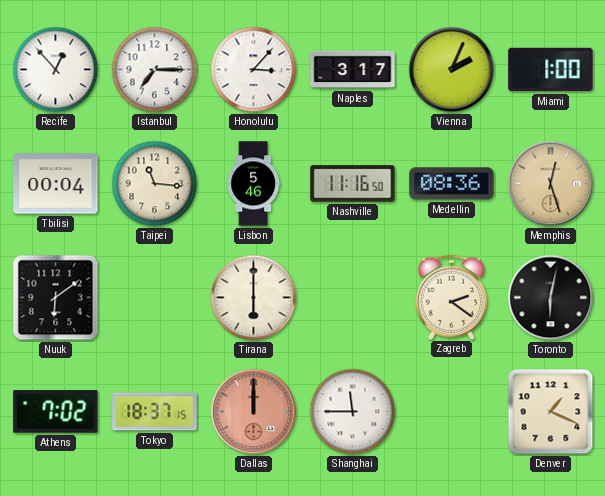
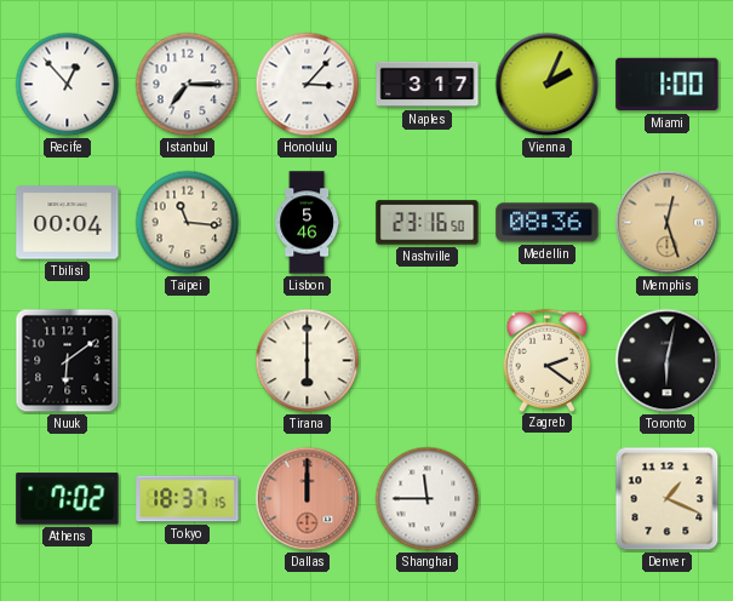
Nashville: 11:16 -> 23:16 (428, 223)
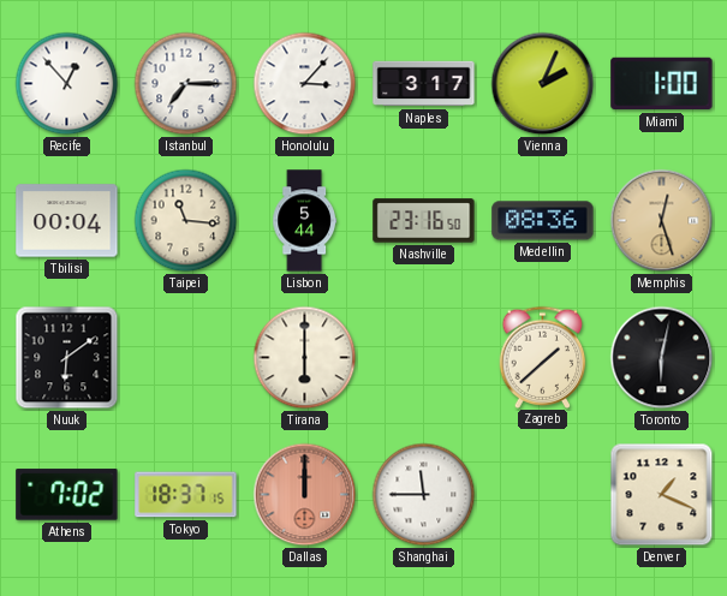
Lisbon: 5:46 -> 5:44 (304, 221)
Zagreb: 2:21 -> 1:38 (543, 357)
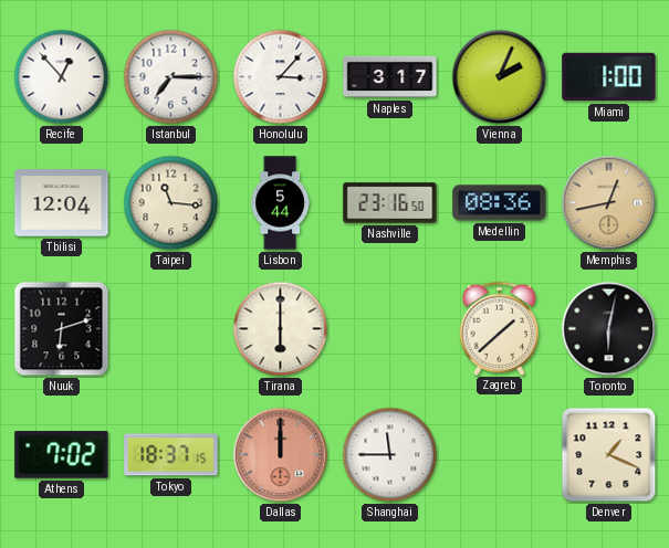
Tbilisi: 00:04 -> 12:04 (62, 203)
Memphis: 12:27 -> 12:43 (609, 203)
Nuuk: 6:09 -> 6:12 (62, 329)
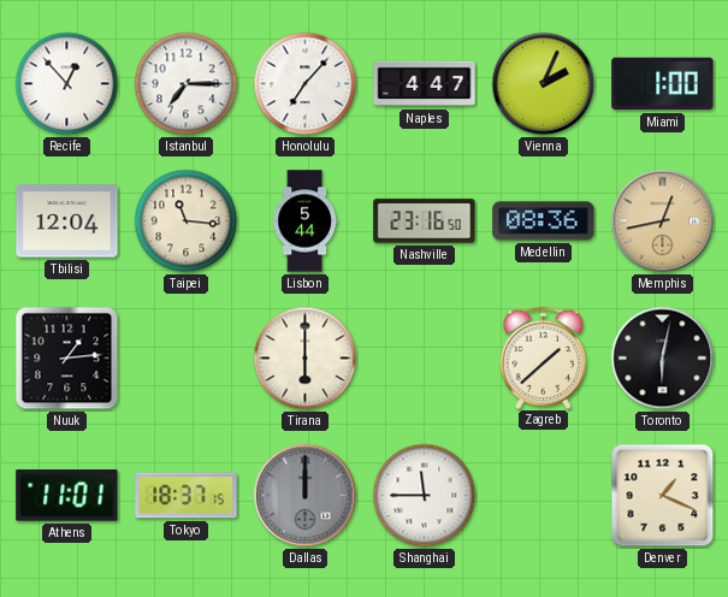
Honolulu: 3:07 -> 7:07 (306, 84)
Naples: 3:17 -> 4:47 (425, 84)
Nuuk: 6:12 -> 1:14 (67, 359)
Athens: 7:02 -> 11:01 (67, 496)
Dallas dial: salmon -> grey (306, 496)
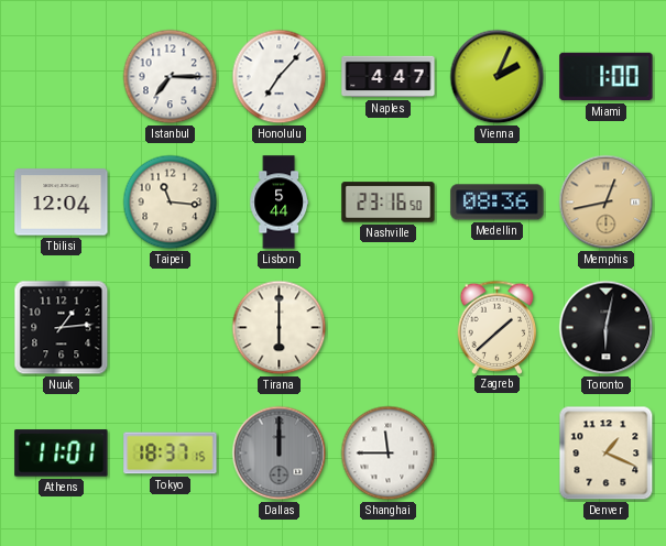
Recife: 12:53 -> none (67, 84)
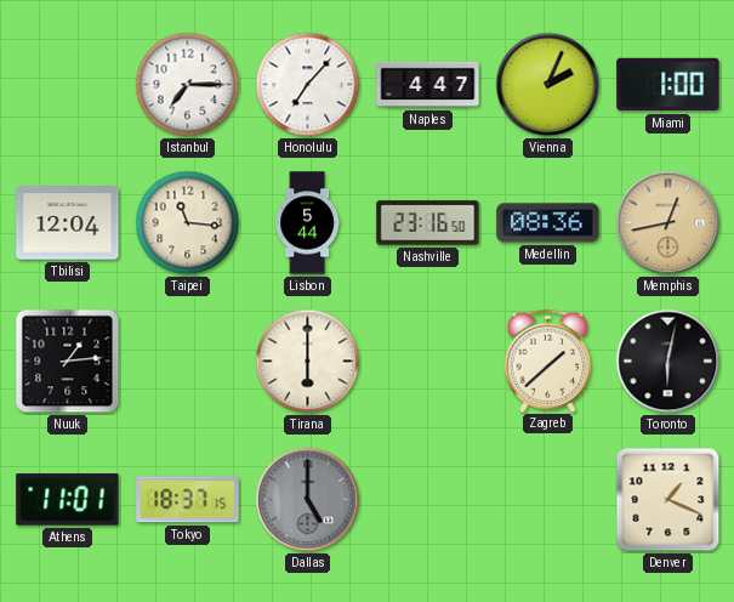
Dallas: 12:00 -> 5:00 (308, 500)
Shanghai: 11:45 -> none (389, 454)
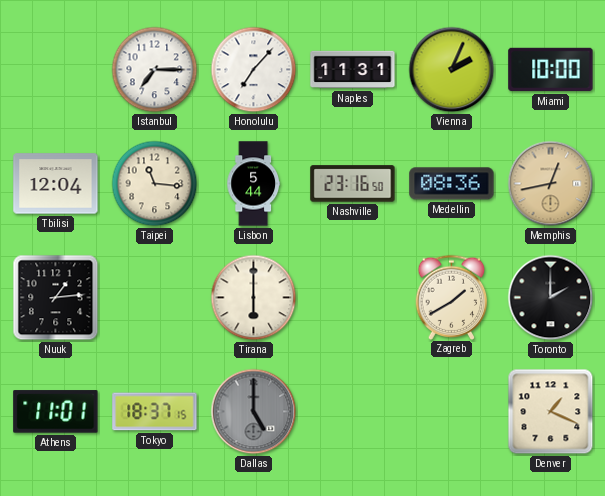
Naples: 4:47 -> 11:31 (353, 70)
Miami: 1:00 -> 10:00 (551, 70)
Zagreb: 1:38 -> 1:40 (452, 297)
Toronto: 6:02 -> 2:00 (551, 298)
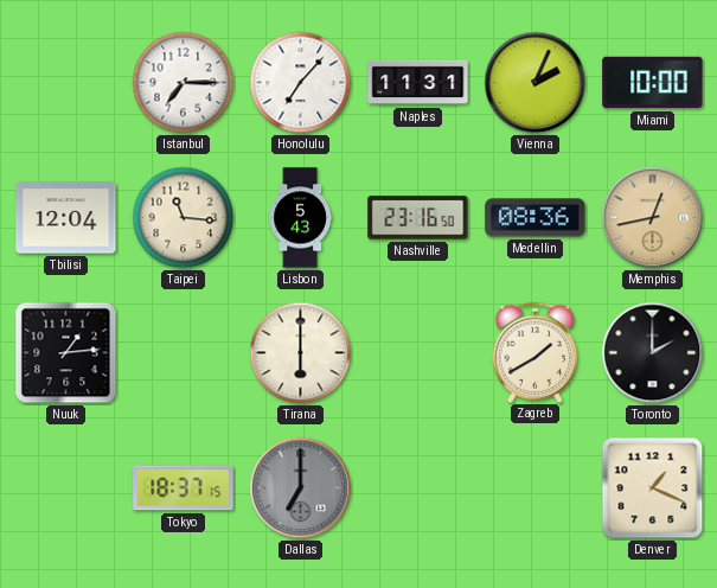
Lisbon: 5:44 -> 5:43 (300, 218)
Athens: 11:01 -> none (56, 412)
Dallas: 5:00 -> 7:00 (301, 488)
